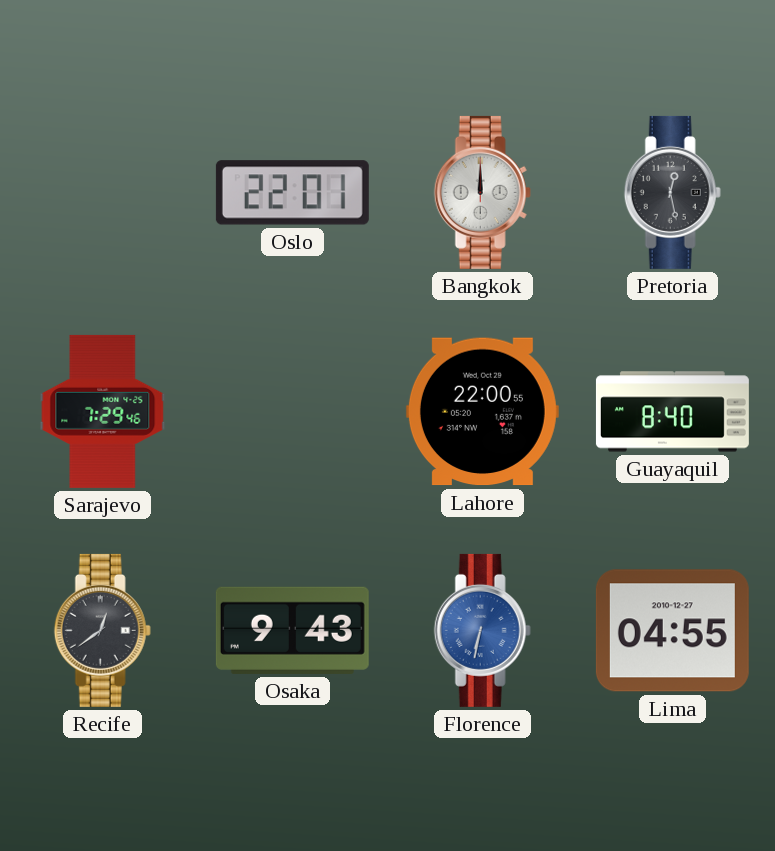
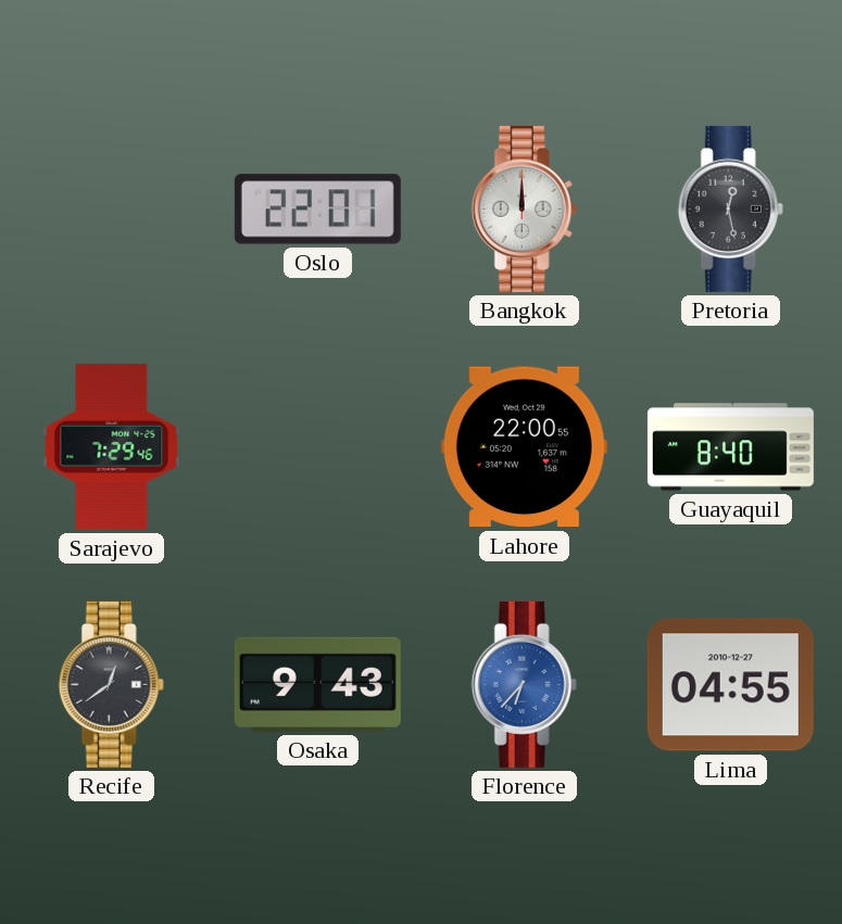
Florence: 6:32 -> 6:37 (524, 684)
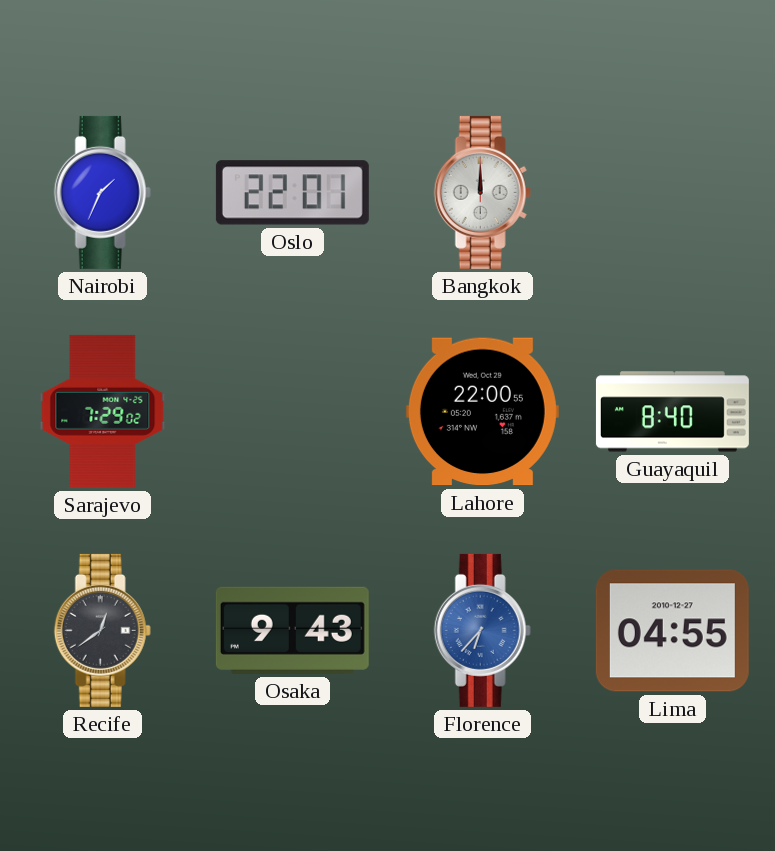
Nairobi: none -> 1:34 (102, 192)
Pretoria: 12:28 -> none (730, 208)
Sarajevo: 7:29:46 -> 7:29:02 (103, 411)
